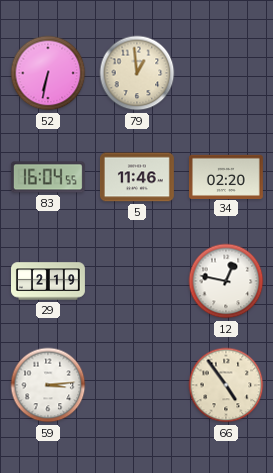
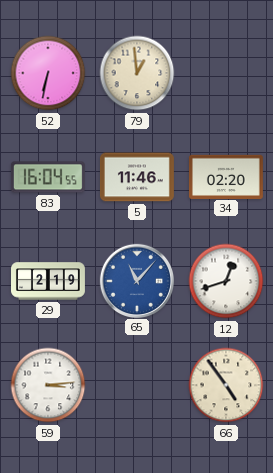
65: none -> 11:07 (136, 280)
12: 12:47 -> 12:42 (226, 281)
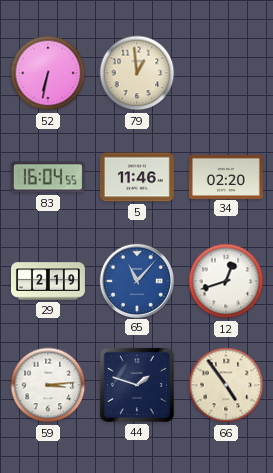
44: none -> 1:48 (137, 385)
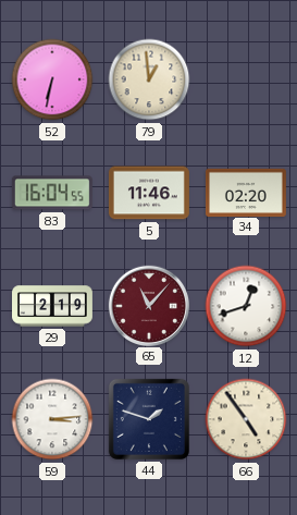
65 dial: blue -> burgundy (148, 305)
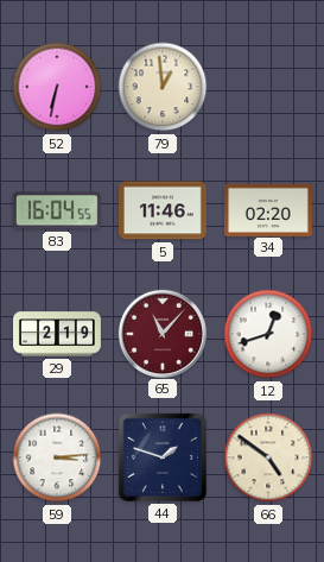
66: 4:54 -> 4:51 (268, 457)
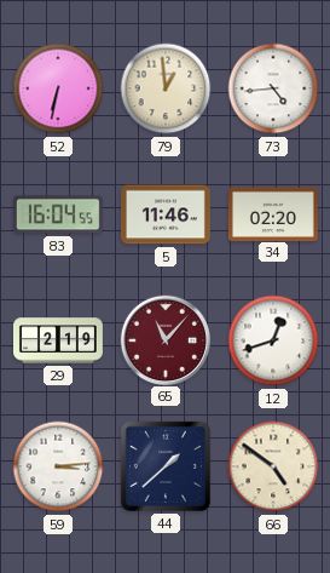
73: none -> 4:44 (273, 88)
44: 1:48 -> 1:38 (166, 466)
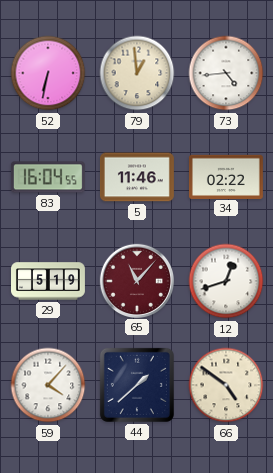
34: 02:20 -> 02:22 (226, 176)
29: 2:19 -> 5:19 (49, 281)
59: 3:14 -> 4:07 (48, 385)
